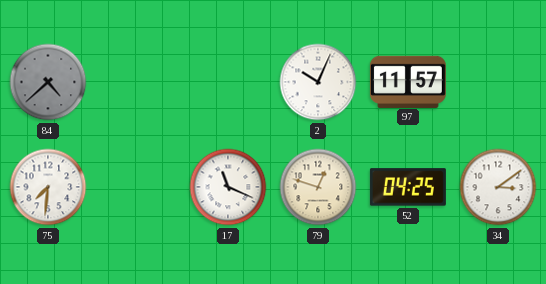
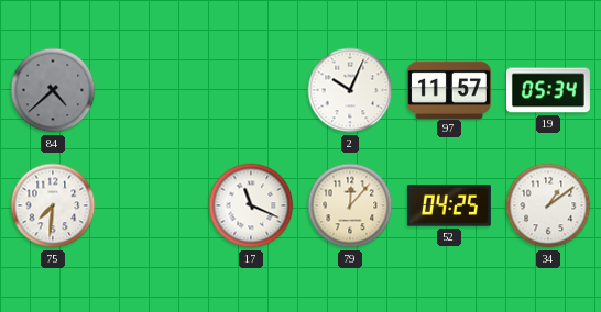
19: none -> 05:34 (548, 90)
79: 12:48 -> 12:07 (350, 205)
34: 3:09 -> 1:09 (548, 205)
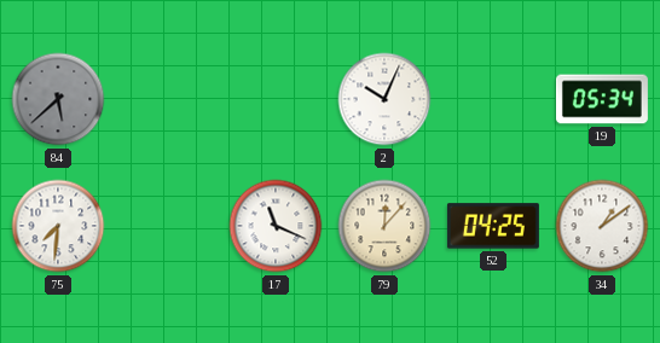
84: 4:38 -> 5:38 (58, 99)
97: 11:57 -> none (449, 89)
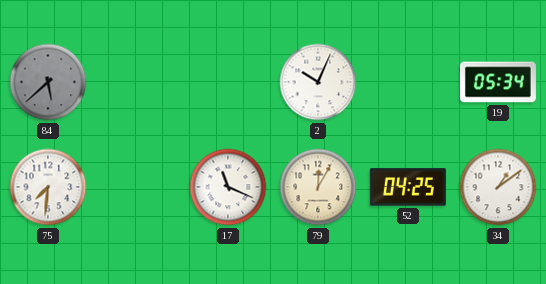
79: 12:07 -> 12:05 (318, 187)
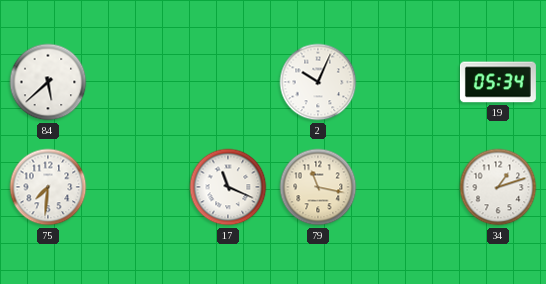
84 dial: grey -> white (48, 82)
79: 12:05 -> 11:17 (318, 187)
52: 04:25 -> none (408, 187)
34: 1:09 -> 1:12 (498, 187)
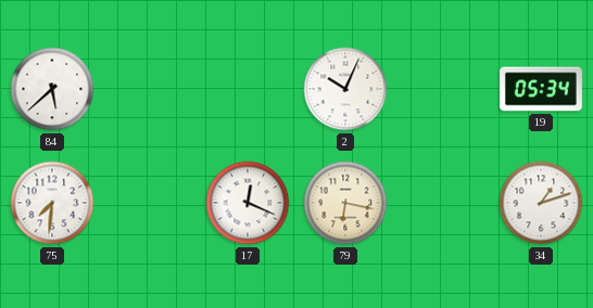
17: 11:19 -> 12:19 (248, 203)
79: 11:17 -> 6:17 (345, 203)
